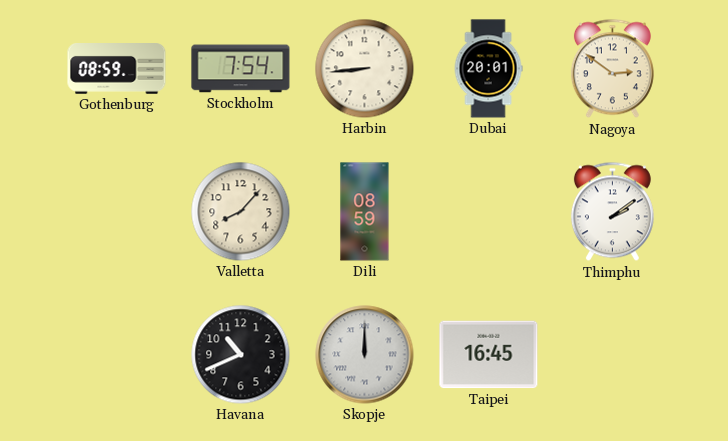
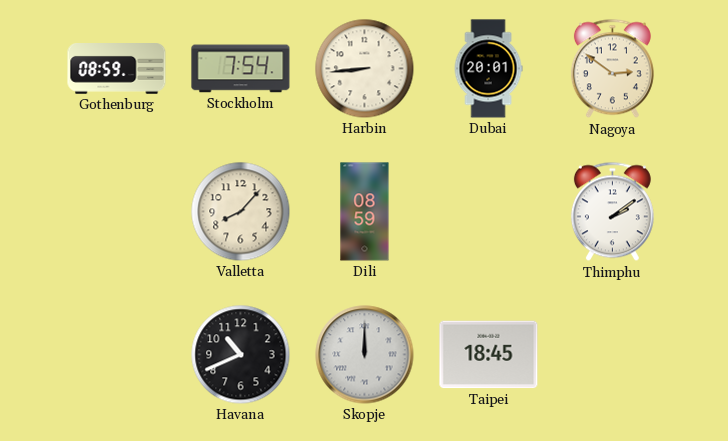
Taipei: 16:45 -> 18:45 (489, 355)
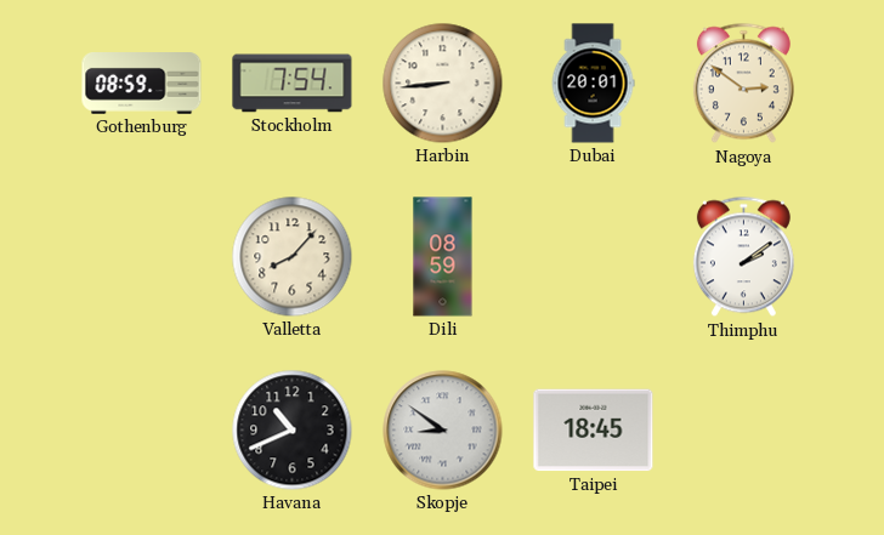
Skopje: 12:00 -> 8:51 (443, 431)
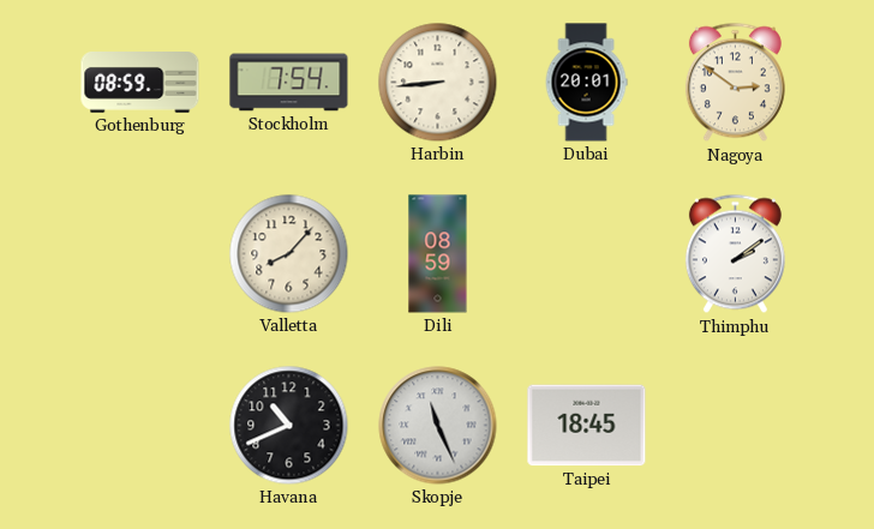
Skopje: 8:51 -> 11:26 (438, 426)
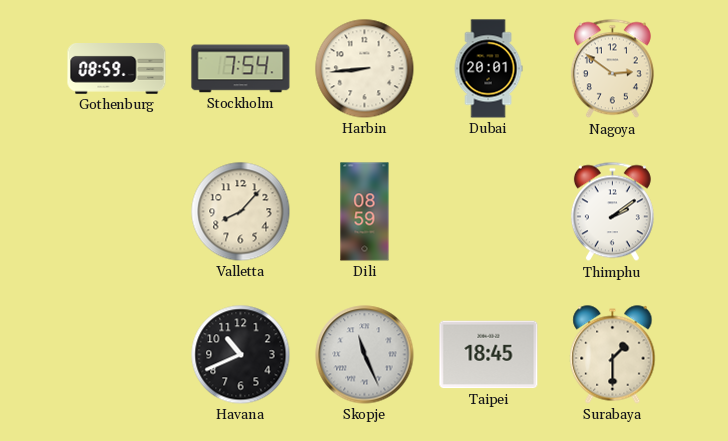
Surabaya: none -> 1:30 (613, 355)
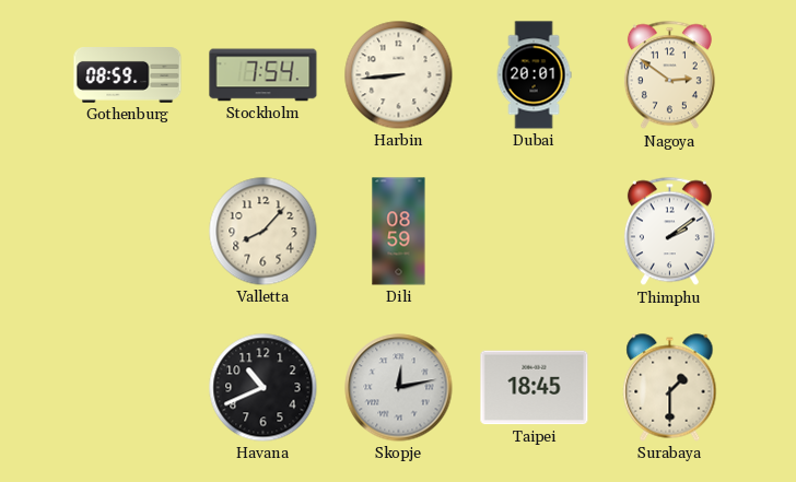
Skopje: 11:26 -> 12:13 (399, 388)
